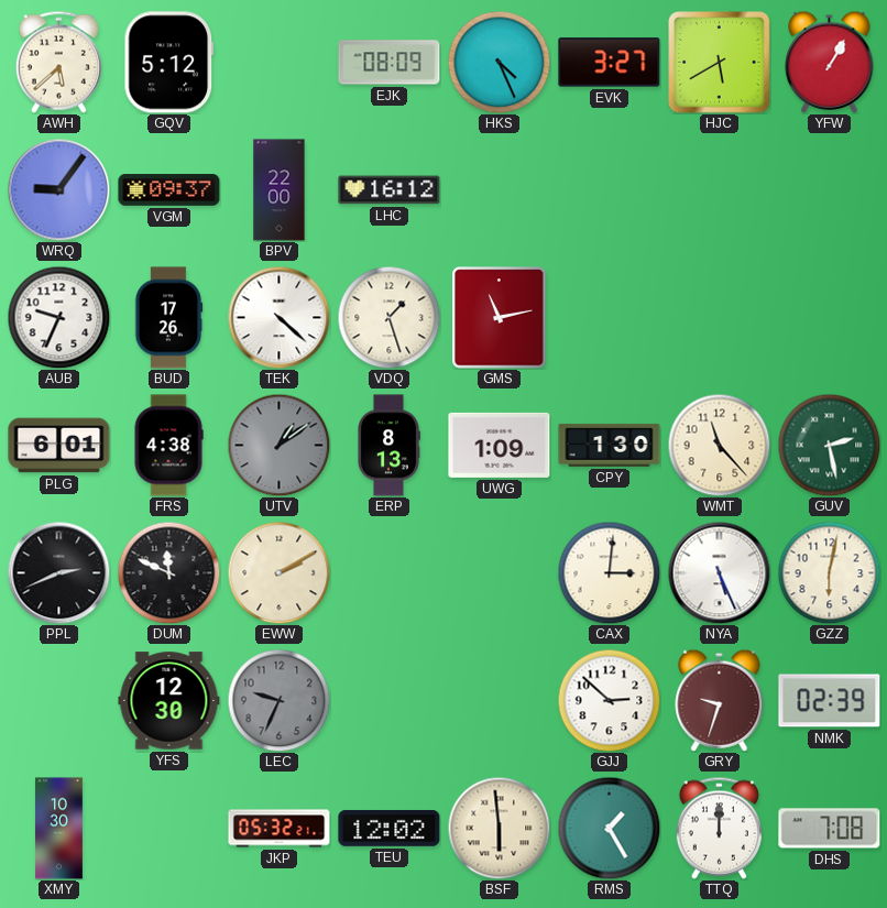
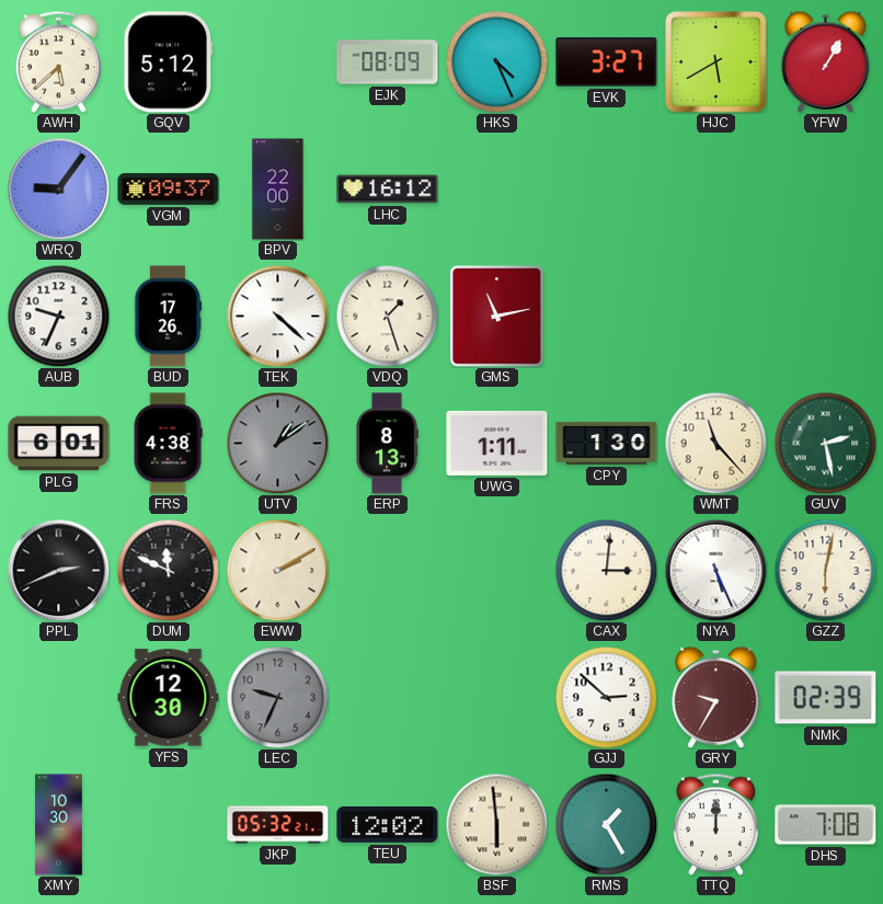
UWG: 1:09 -> 1:11 (497, 443)
GRY: 9:33 -> 9:35 (716, 697)
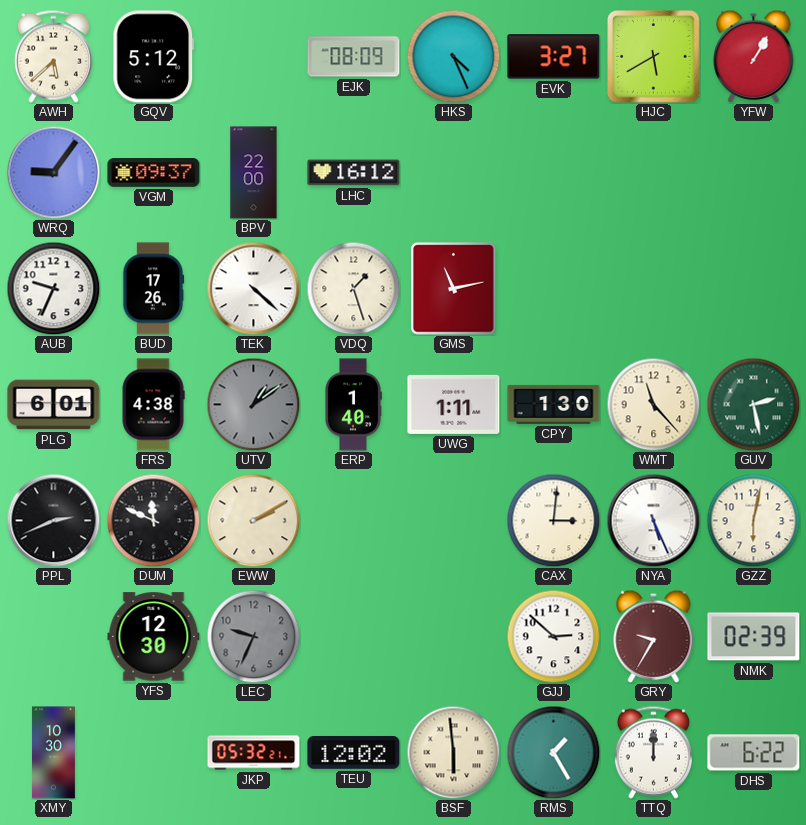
ERP: 8:13 -> 1:40 (353, 405)
DHS: 7:08 -> 6:22 (754, 753)
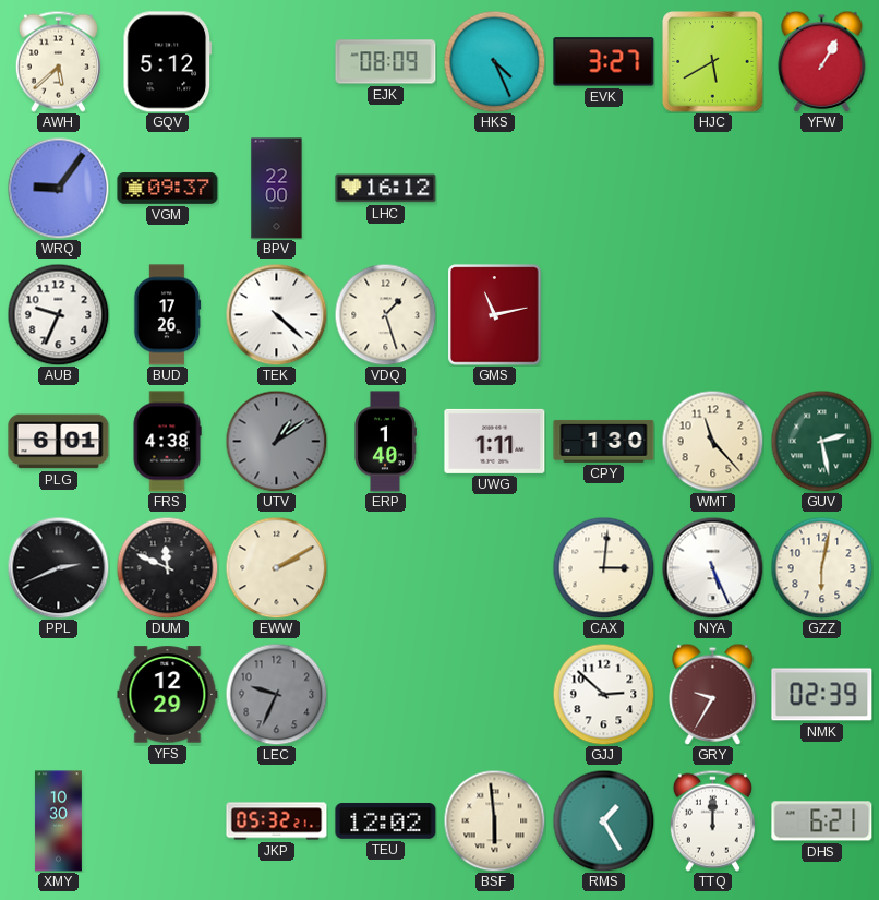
YFS: 12:30 -> 12:29 (168, 695)
DHS: 6:22 -> 6:21 (822, 821)
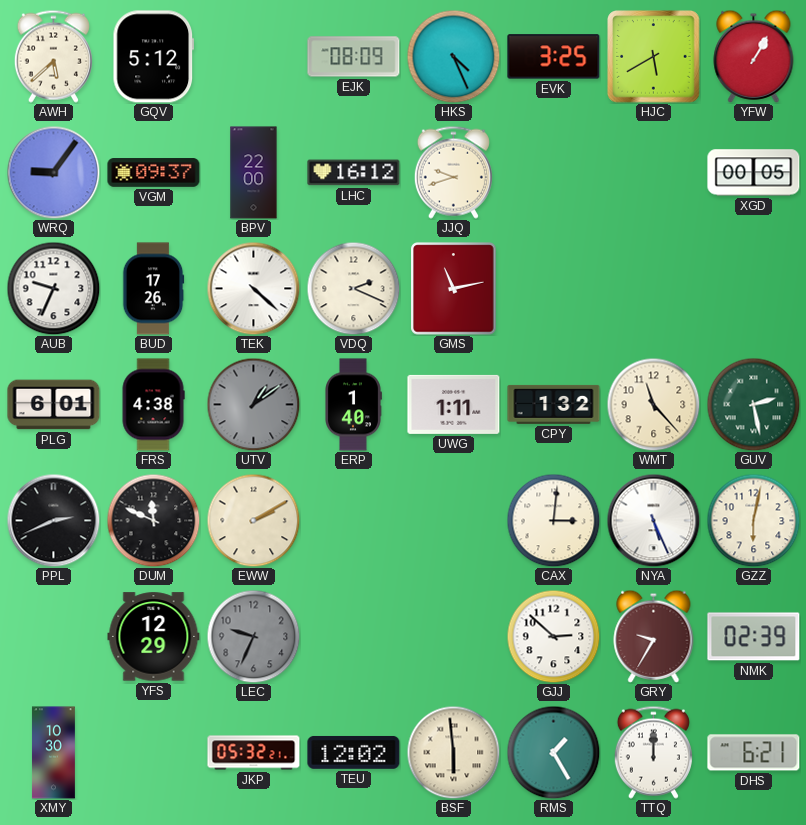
EVK: 3:27 -> 3:25 (554, 57)
JJQ: none -> 9:42 (453, 172)
XGD: none -> 00:05 (754, 173)
VDQ: 1:27 -> 2:19 (353, 288)
CPY: 1:30 -> 1:32 (554, 404)
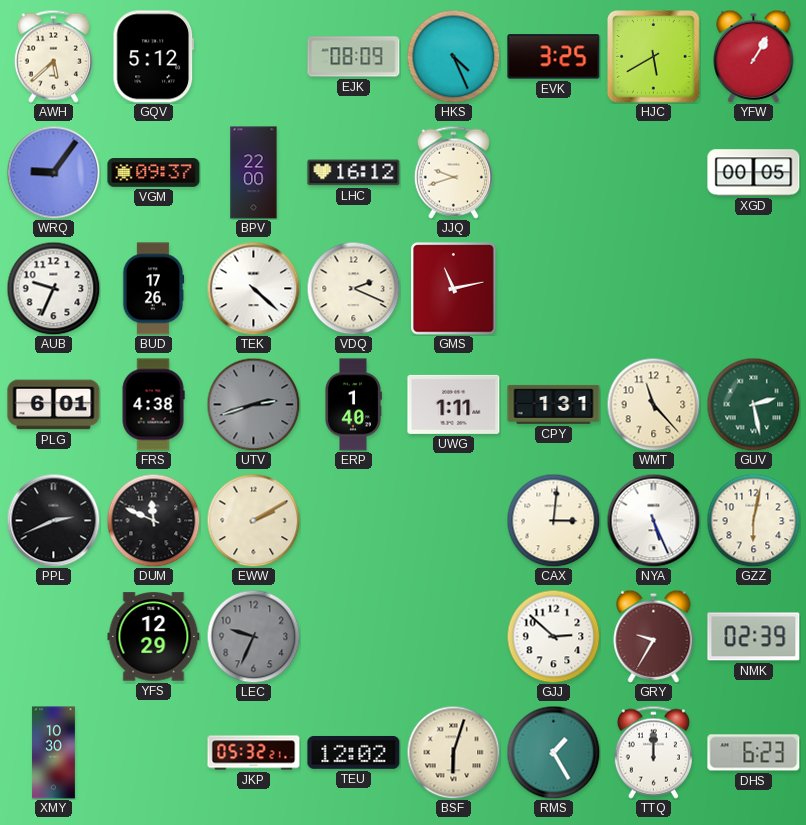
UTV: 1:09 -> 2:42 (253, 404)
CPY: 1:32 -> 1:31 (554, 404)
BSF: 5:59 -> 6:03 (453, 752)
DHS: 6:21 -> 6:23 (754, 753)
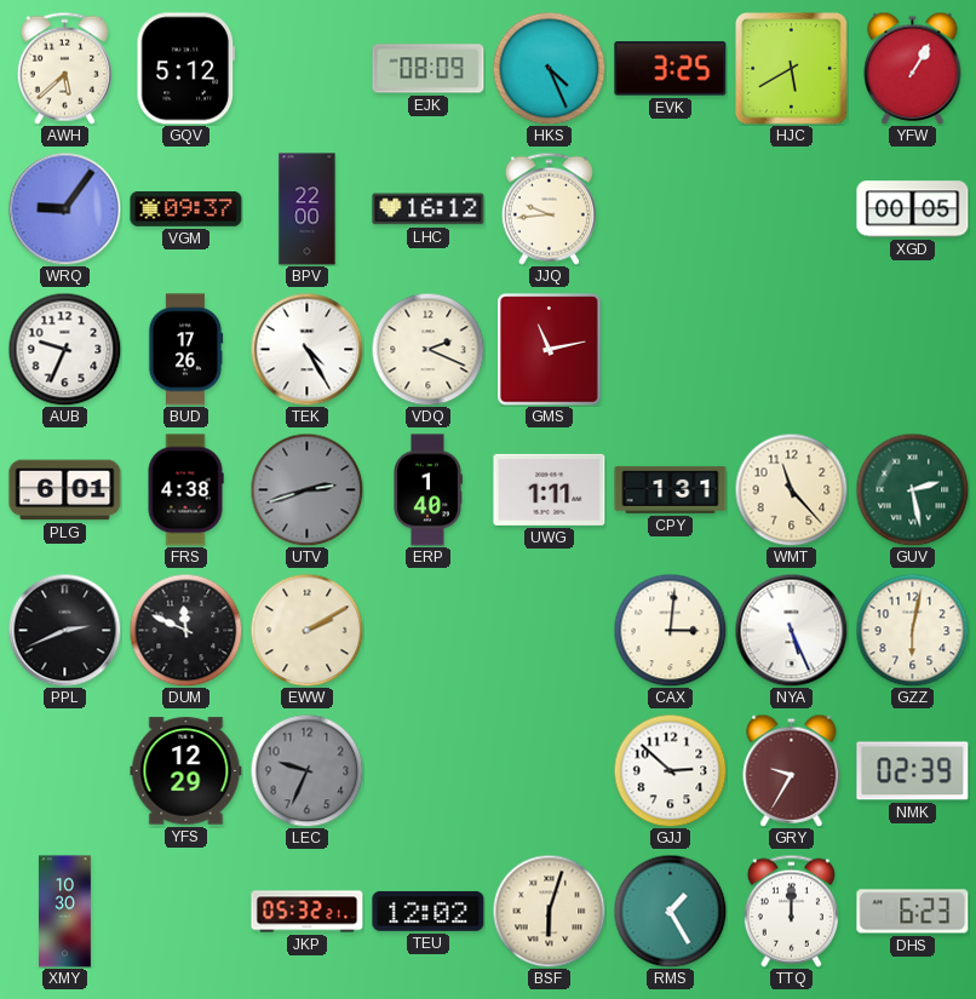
JJQ: 9:42 -> 9:44 (549, 208)
TEK: 4:22 -> 4:25 (306, 349)
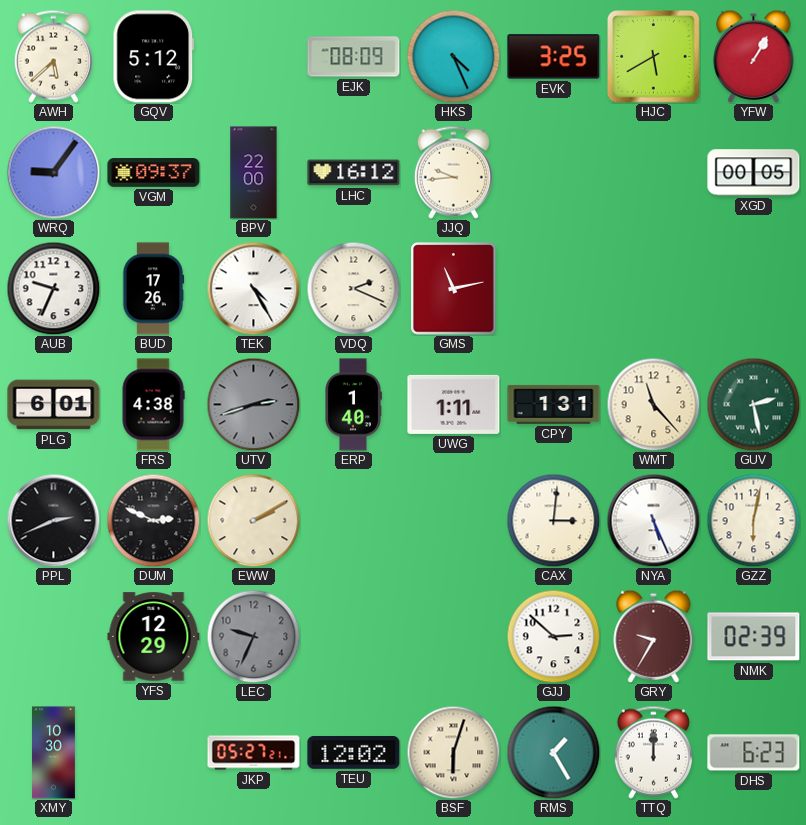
DUM: 11:49 -> 2:49 (153, 520)
JKP: 05:32 -> 05:27 (254, 753)
